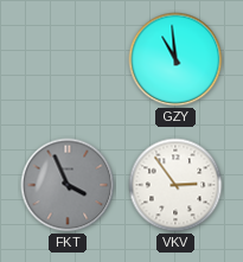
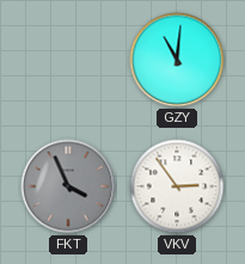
GZY: 10:59 -> 11:01 (177, 60)
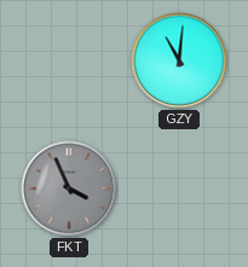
VKV: 2:54 -> none (177, 186)
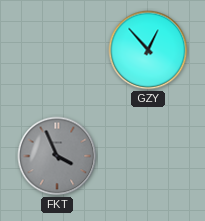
GZY: 11:01 -> 12:53 (148, 50)
